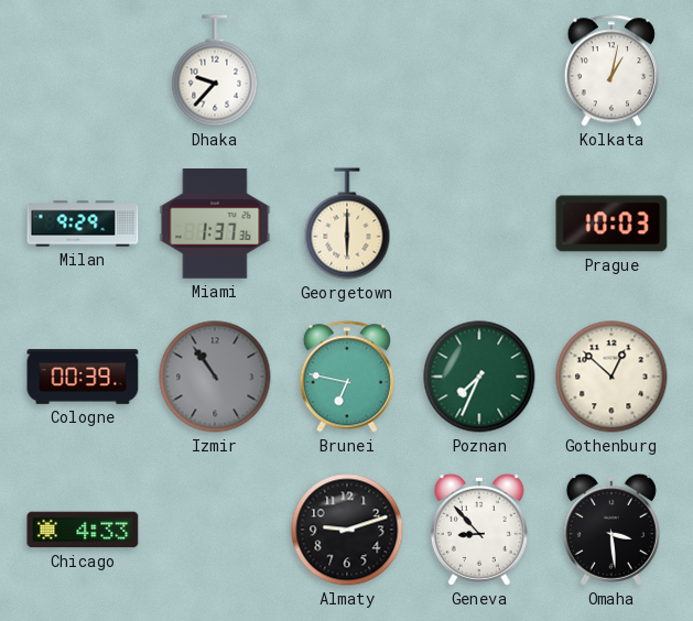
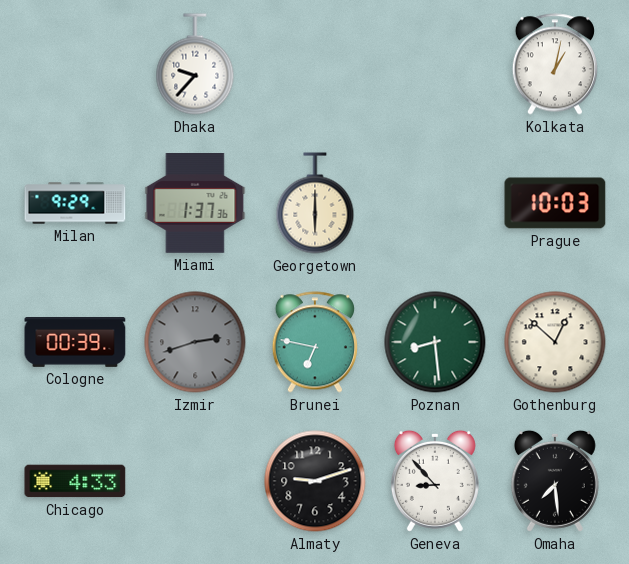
Izmir: 10:54 -> 2:42 (195, 342)
Poznan: 7:34 -> 8:29 (435, 342)
Omaha: 3:29 -> 7:29 (555, 481)
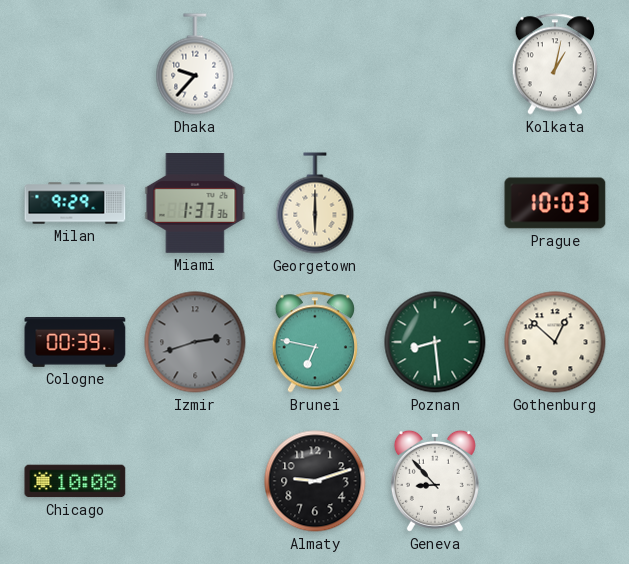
Chicago: 4:33 -> 10:08 (75, 481)
Omaha: 7:29 -> none (555, 481)
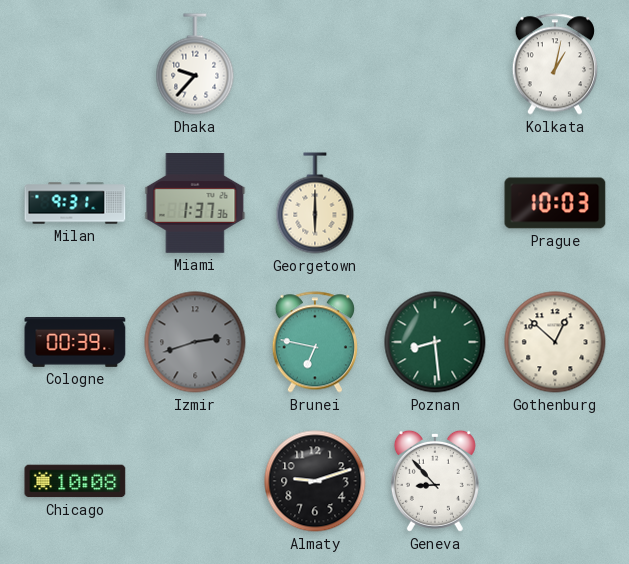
Milan: 9:29 -> 9:31 (75, 203)
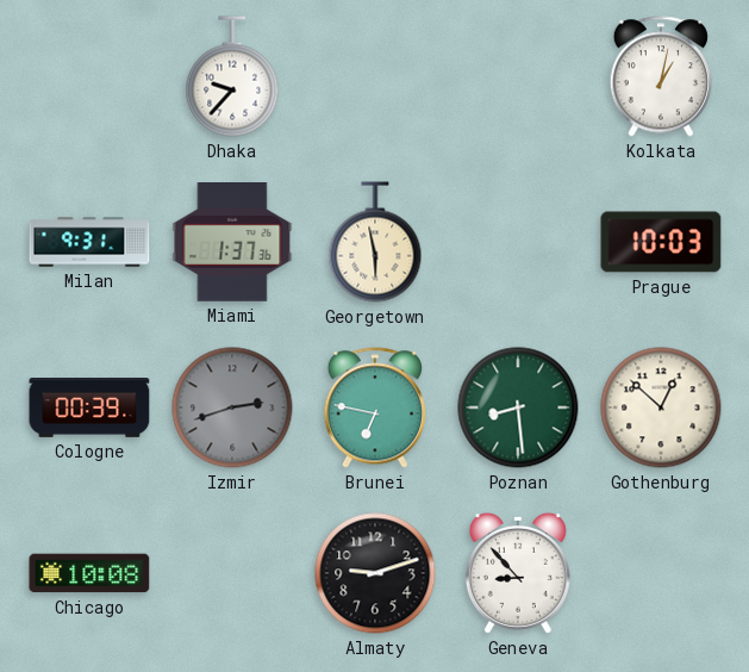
Georgetown: 6:00 -> 5:58 (375, 242)
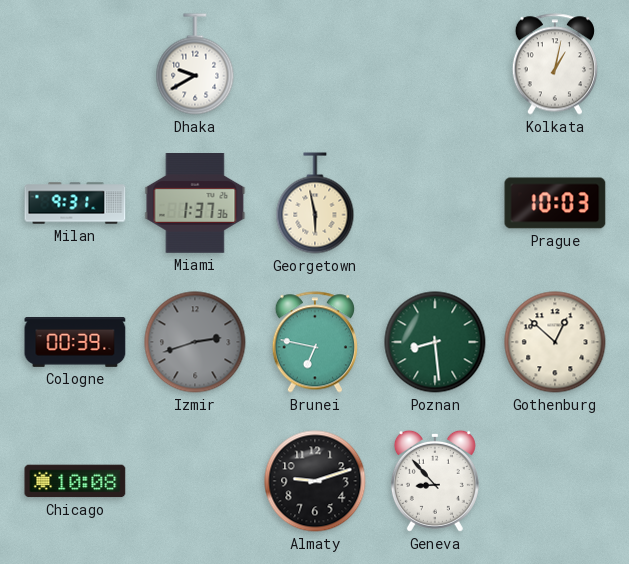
Dhaka: 9:37 -> 9:40 (195, 64)
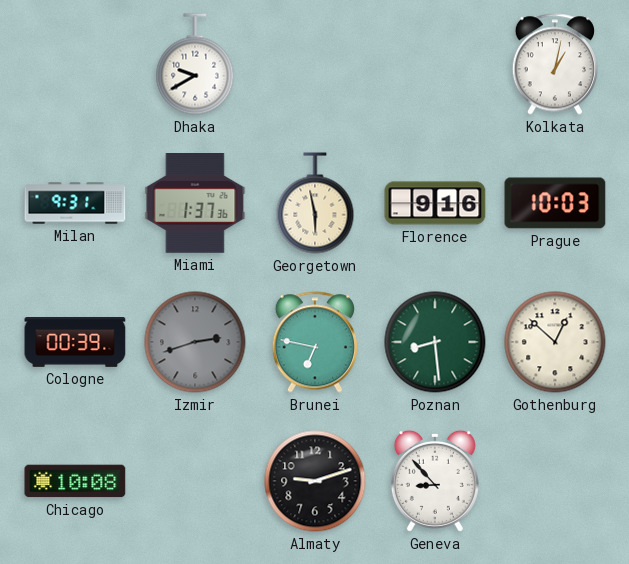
Florence: none -> 9:16 (435, 203)
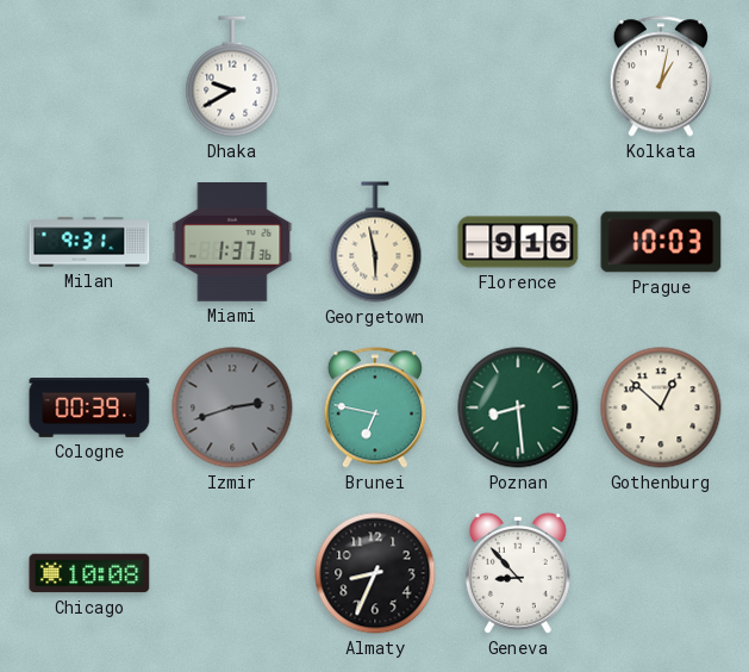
Almaty: 9:12 -> 8:34 (375, 573)
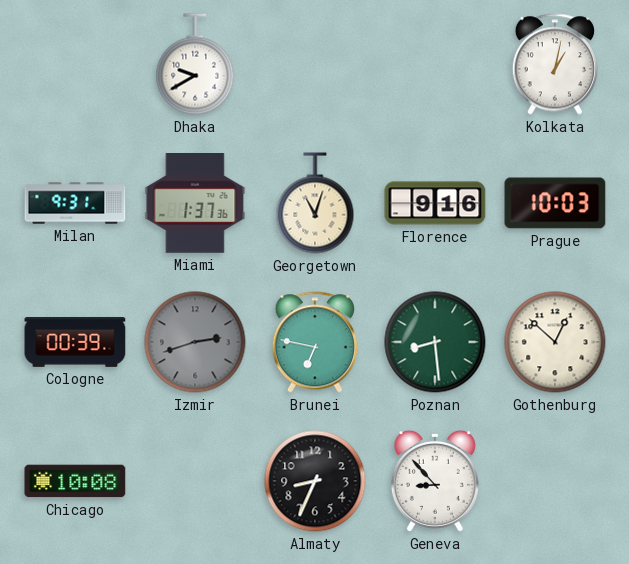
Georgetown: 5:58 -> 11:03 (315, 203)
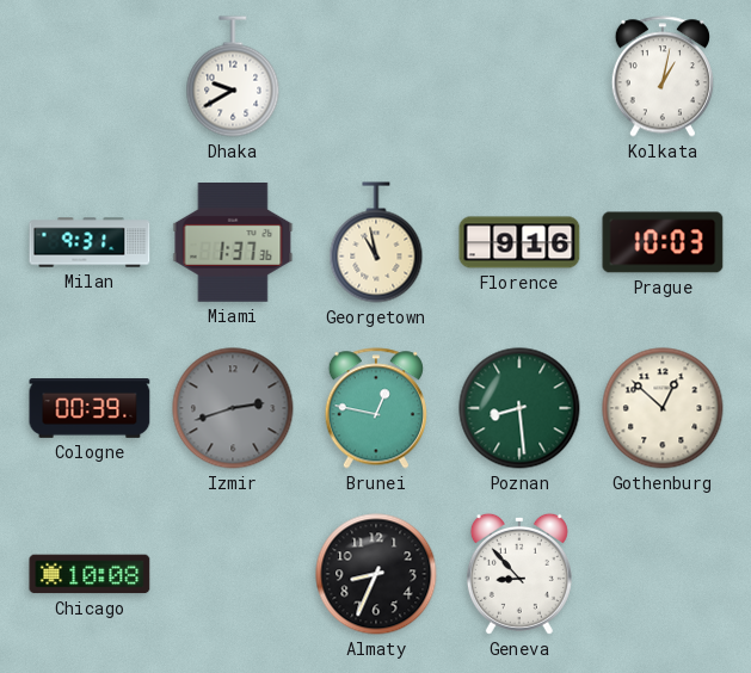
Georgetown: 11:03 -> 10:58 (376, 242)
Brunei: 6:47 -> 12:47 (376, 408)
